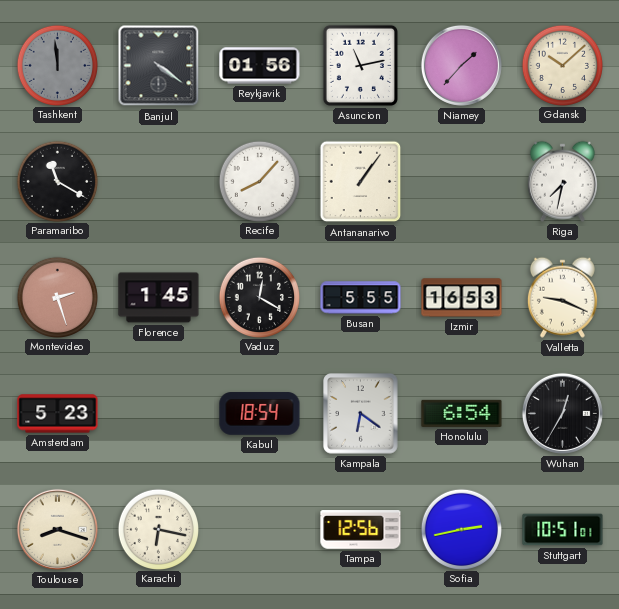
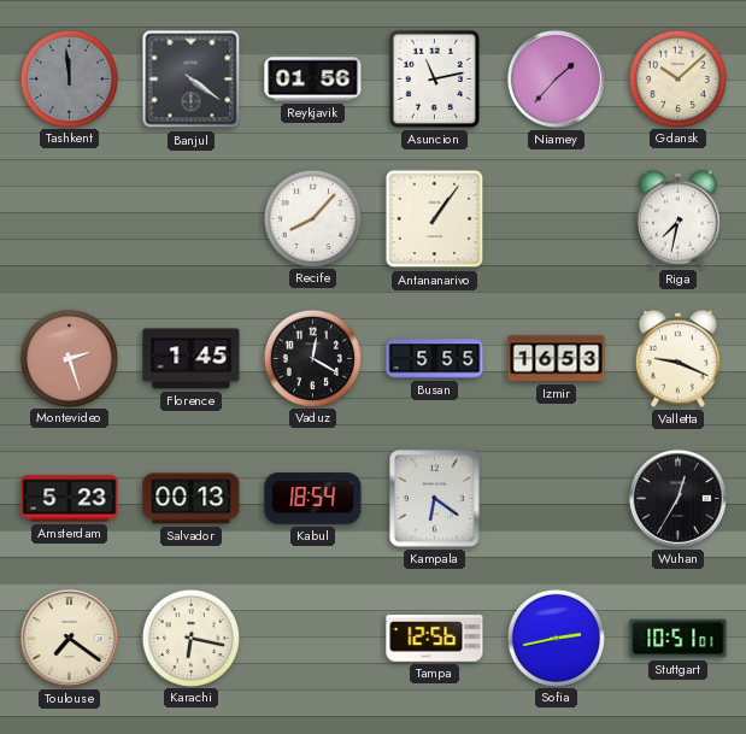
Paramaribo: 11:20 -> none (57, 181)
Salvador: none -> 00:13 (192, 499)
Honolulu: 6:54 -> none (462, 413)
Toulouse: 8:18 -> 7:21 (69, 638)
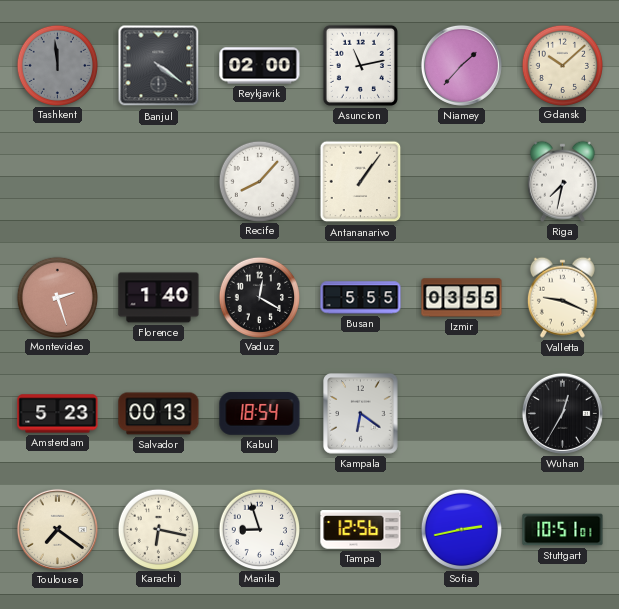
Reykjavik: 01:56 -> 02:00 (260, 66)
Florence: 1:45 -> 1:40 (159, 298)
Izmir: 16:53 -> 03:55 (462, 298)
Manila: none -> 8:57 (259, 529)
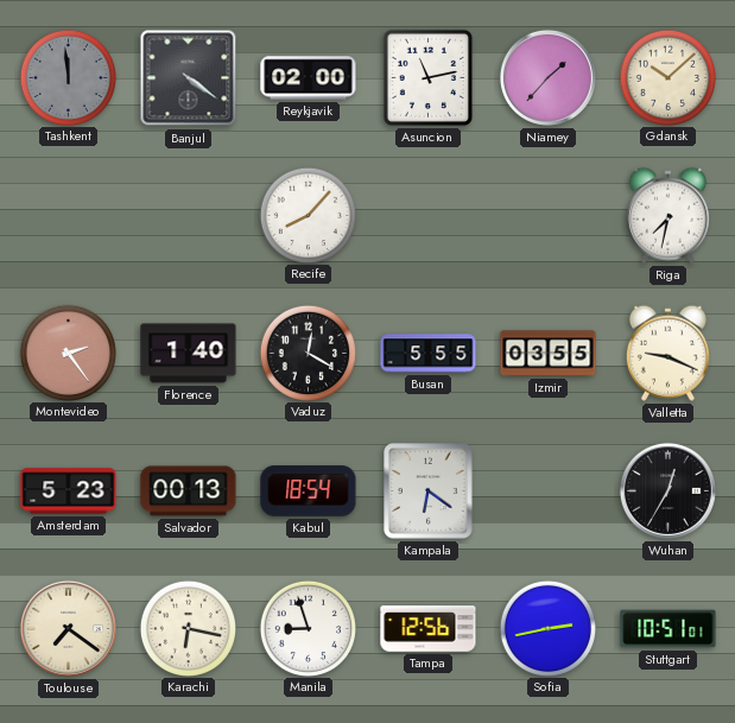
Antananarivo: 1:06 -> none (361, 182)
Montevideo: 2:27 -> 2:24 (68, 353)
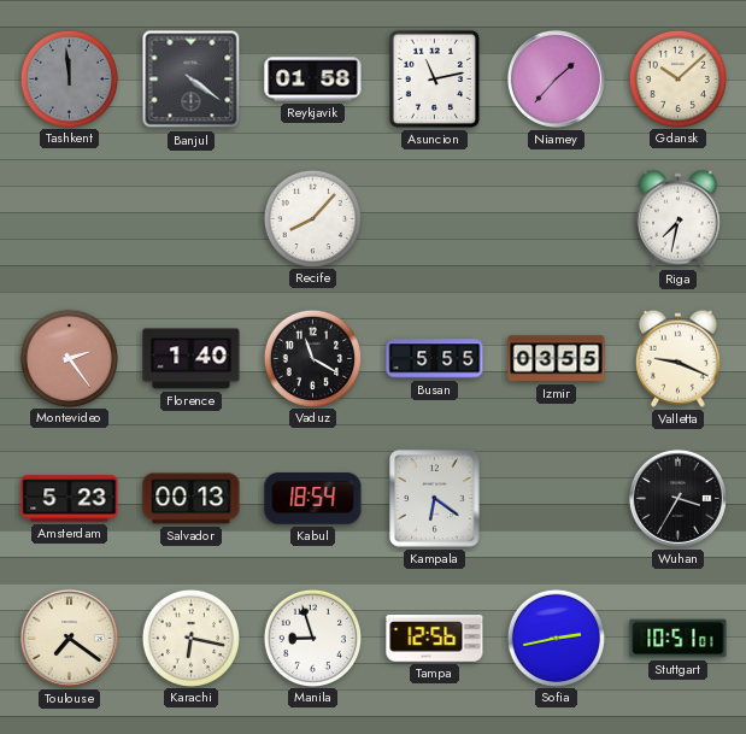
Reykjavik: 02:00 -> 01:58 (313, 80)
Vaduz: 12:20 -> 11:20 (312, 358)
Wuhan: 12:35 -> 3:35 (677, 498)
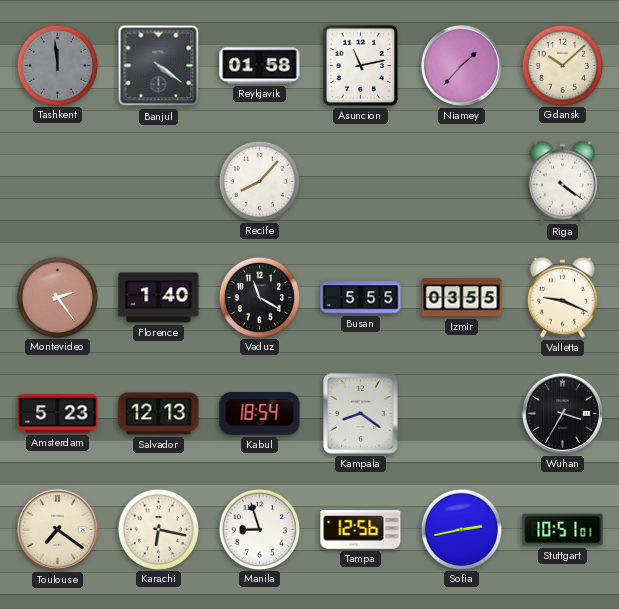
Riga: 7:32 -> 4:21 (562, 181)
Salvador: 00:13 -> 12:13 (159, 414)
Kampala: 6:21 -> 8:21 (361, 414)
